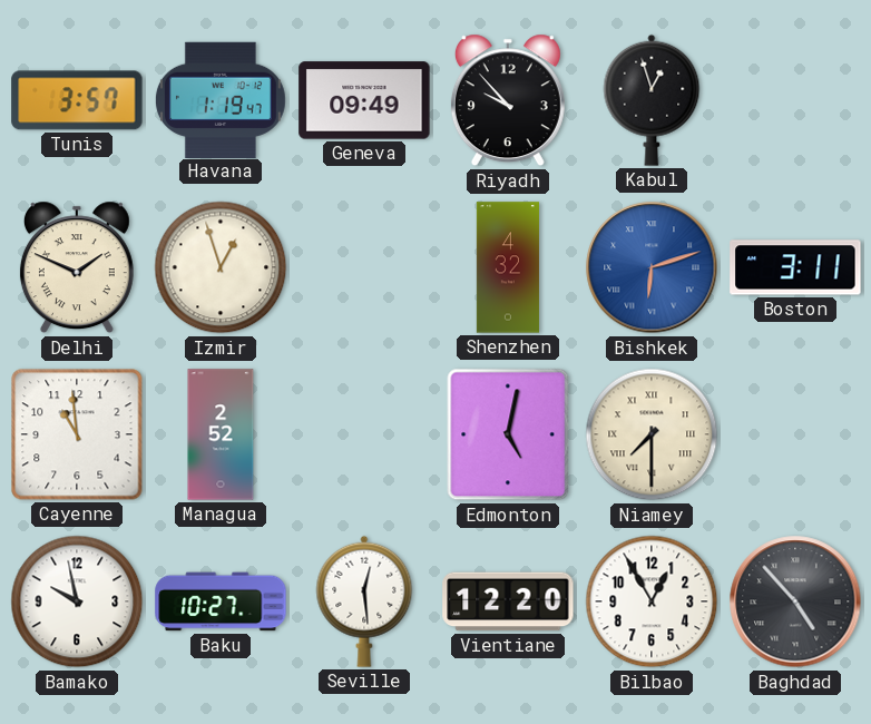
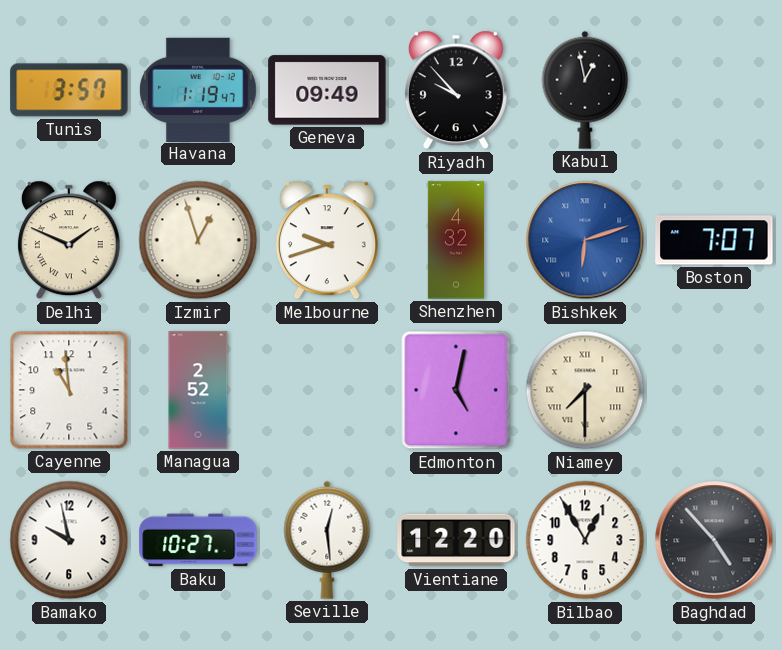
Kabul: 12:57 -> 12:58 (585, 90)
Melbourne: none -> 9:42 (327, 240)
Boston: 3:11 -> 7:07 (714, 240)
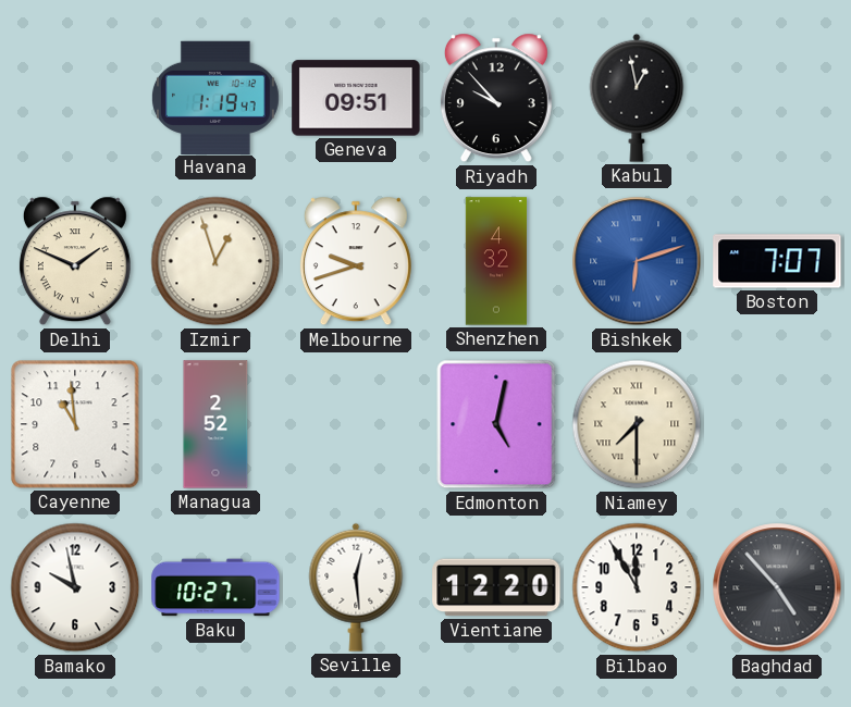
Tunis: 3:57 -> none (69, 90)
Geneva: 09:49 -> 09:51 (356, 98)
Bilbao: 12:55 -> 11:55 (637, 587)
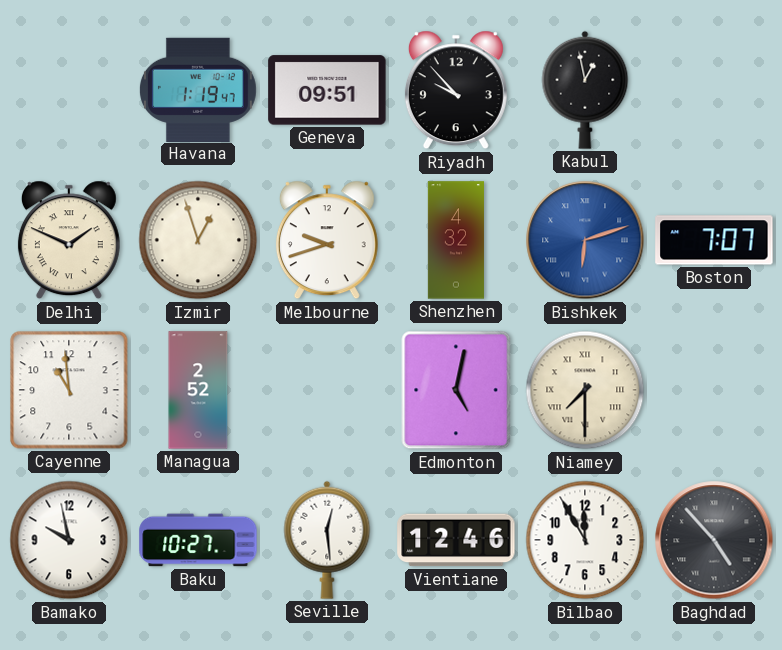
Vientiane: 12:20 -> 12:46 (456, 540)
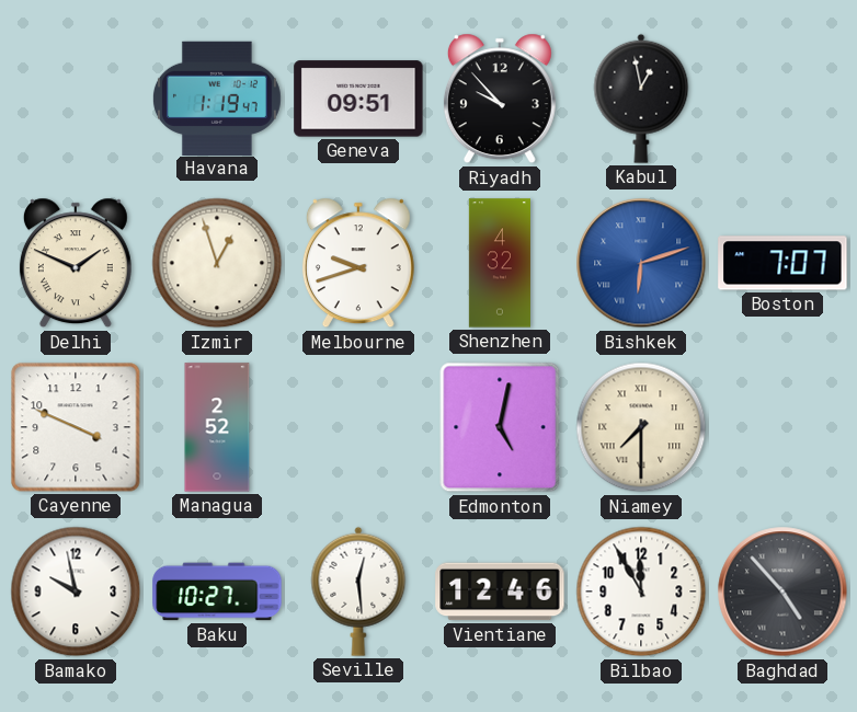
Cayenne: 10:59 -> 3:49 (76, 427)
